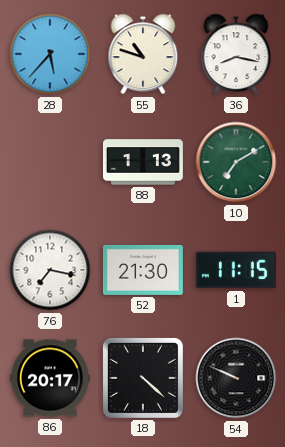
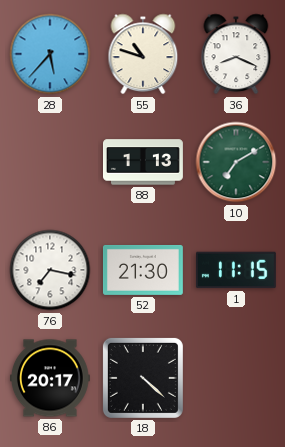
36: 8:17 -> 8:19 (236, 54)
54: 9:49 -> none (236, 378)
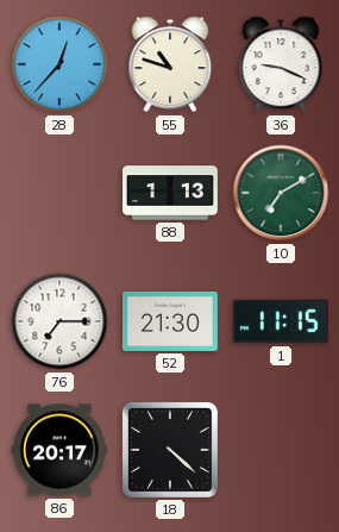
28: 5:37 -> 12:37 (59, 64)
36: 8:19 -> 9:19 (281, 64)
76: 7:17 -> 7:15 (59, 321)
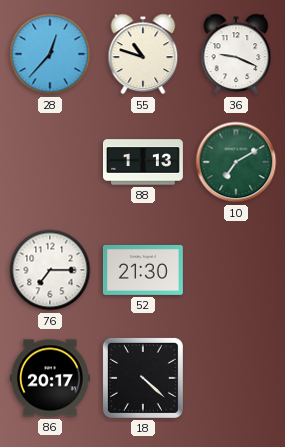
1: 11:15 -> none (281, 321)
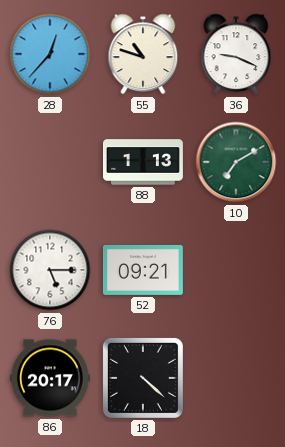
76: 7:15 -> 5:15 (50, 270)
52: 21:30 -> 09:21 (143, 270)
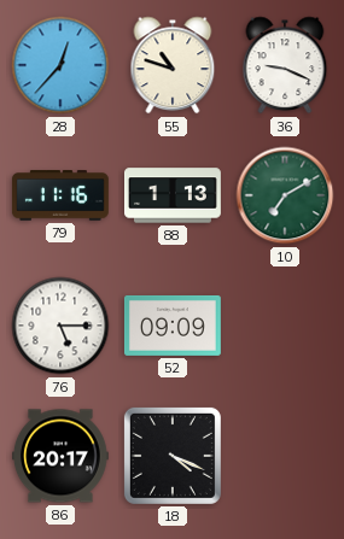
79: none -> 11:16 (60, 195)
52: 09:21 -> 09:09 (173, 326)
18: 4:22 -> 4:19 (173, 456)
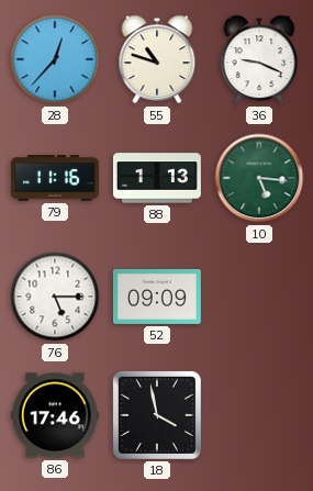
10: 7:10 -> 5:16 (259, 178)
86: 20:17 -> 17:46 (55, 415)
18: 4:19 -> 3:58 (157, 415)
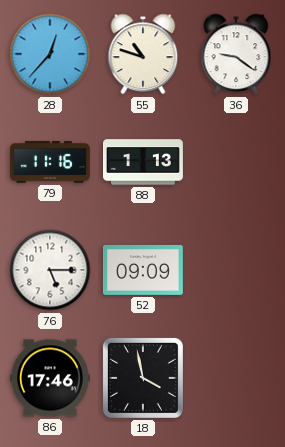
36: 9:19 -> 9:21 (236, 54)
10: 5:16 -> none (259, 178)
